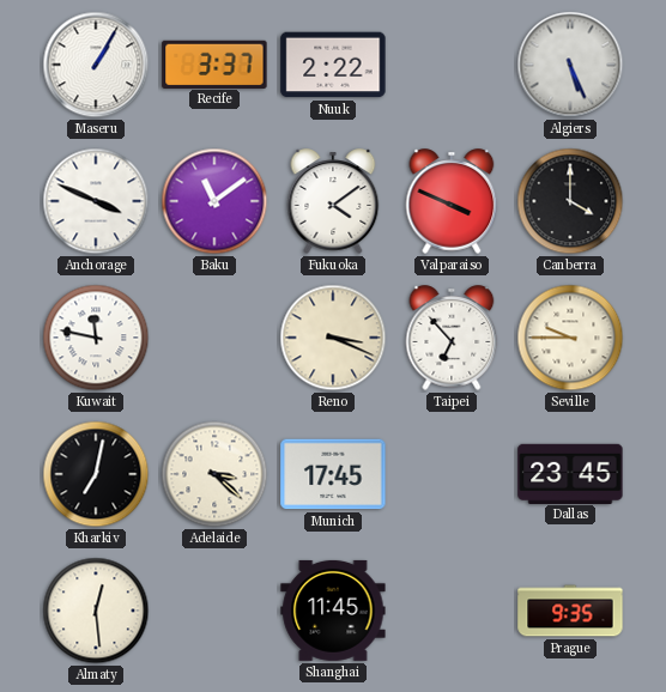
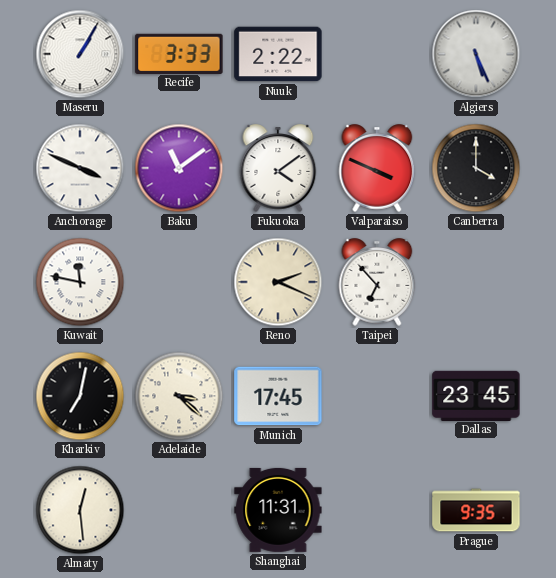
Recife: 3:37 -> 3:33 (179, 53)
Reno: 3:19 -> 2:19 (278, 282)
Seville: 9:45 -> none (570, 338)
Shanghai: 11:45 -> 11:31 (278, 510)
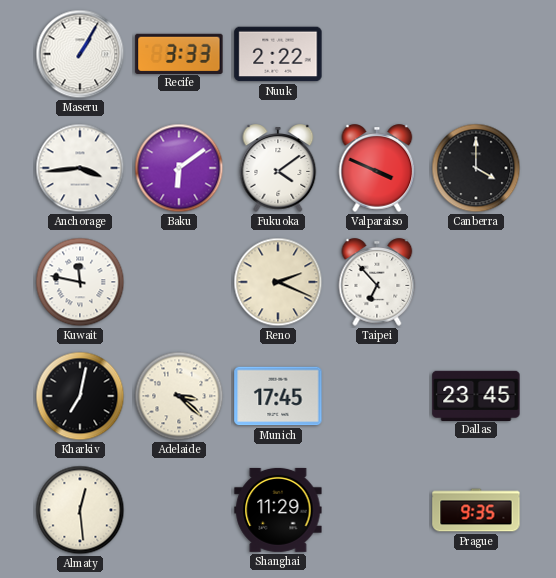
Algiers: 5:26 -> none (476, 54)
Anchorage: 3:49 -> 3:44 (80, 168)
Baku: 11:09 -> 6:09 (179, 168)
Shanghai: 11:31 -> 11:29 (278, 510)
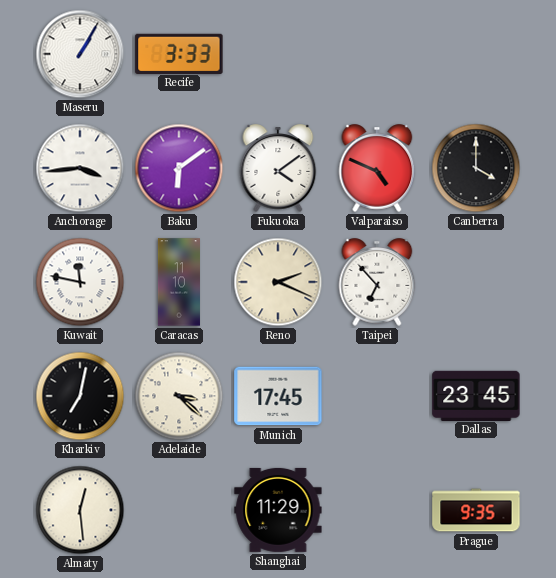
Nuuk: 2:22 -> none (278, 54)
Valparaiso: 3:49 -> 4:49 (377, 168)
Caracas: none -> 11:10 (179, 282)
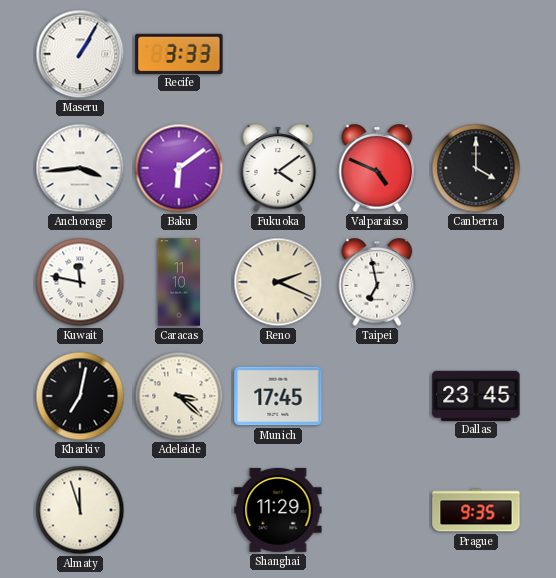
Taipei: 6:53 -> 6:58 (377, 282)
Almaty: 12:29 -> 11:57 (80, 510)
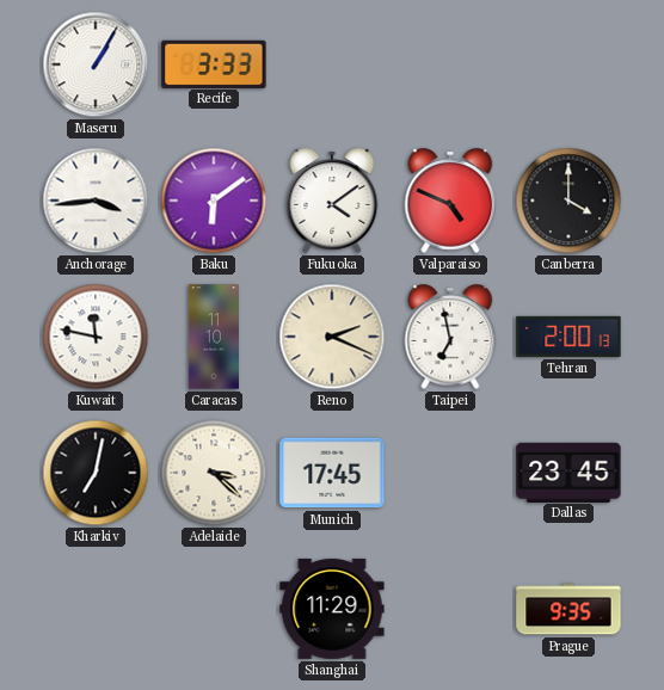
Tehran: none -> 2:00 (568, 337)
Almaty: 11:57 -> none (80, 510)
